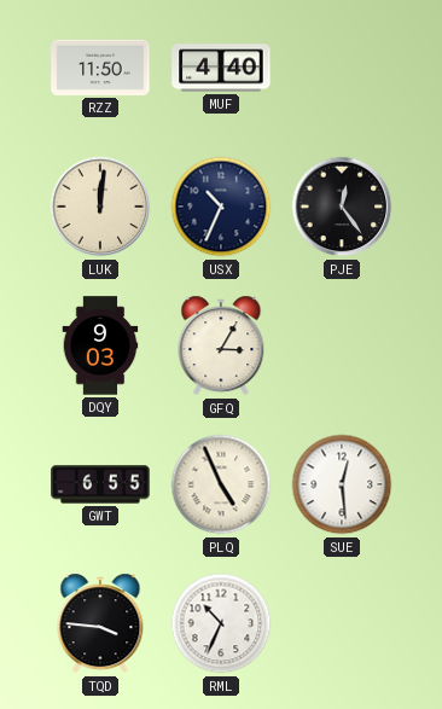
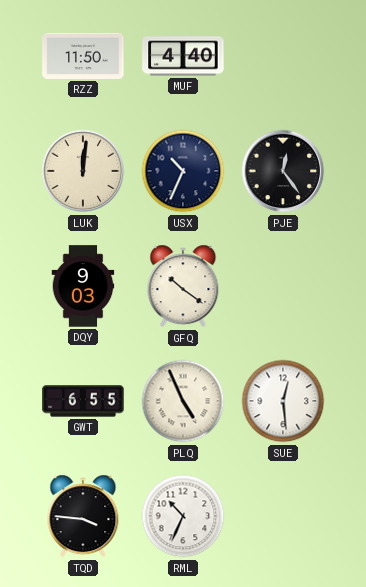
GFQ: 3:05 -> 10:21 (183, 286)
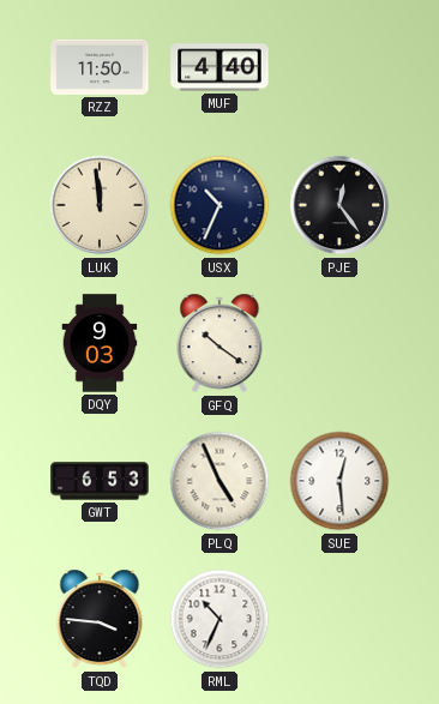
LUK: 12:01 -> 11:59 (100, 205)
GWT: 6:55 -> 6:53 (100, 481)
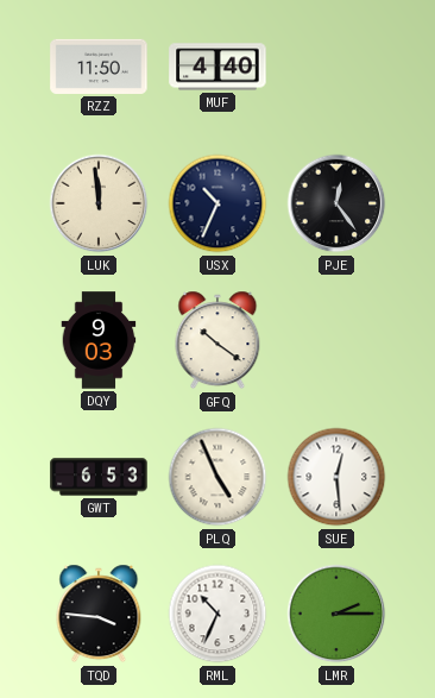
LMR: none -> 2:15 (336, 614)
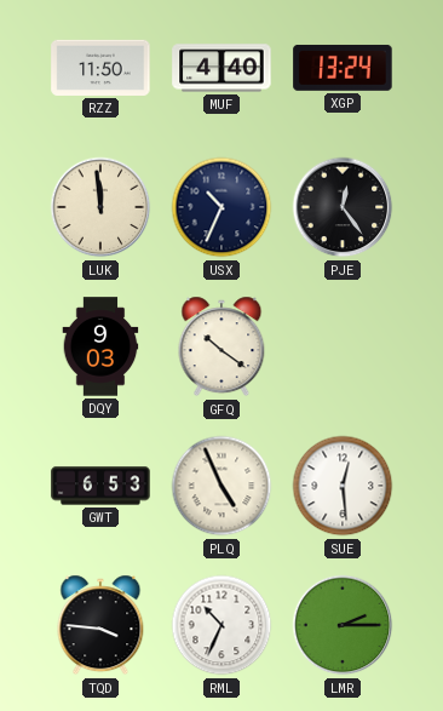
XGP: none -> 13:24 (343, 68)
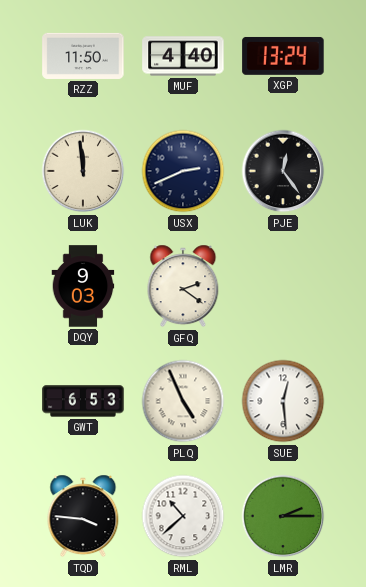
USX: 10:34 -> 2:41 (183, 171)
GFQ: 10:21 -> 2:21 (183, 286)
RML: 10:34 -> 10:38 (183, 516)
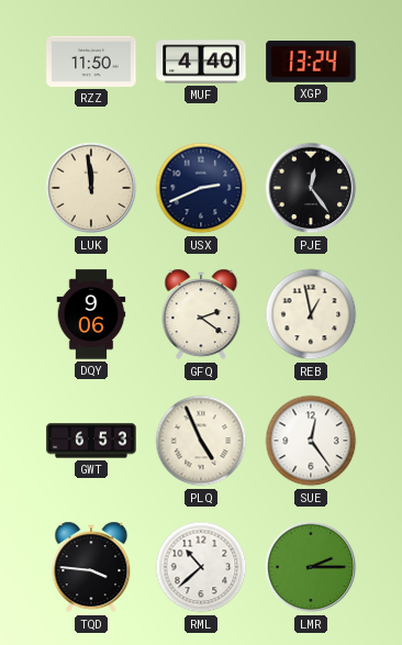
DQY: 9:03 -> 9:06 (91, 314)
REB: none -> 12:58 (311, 314)
SUE: 12:29 -> 12:24 (311, 441)
